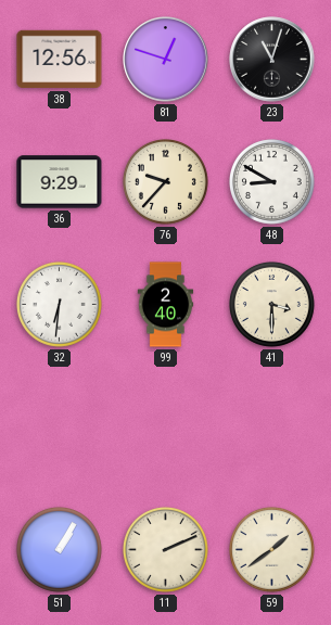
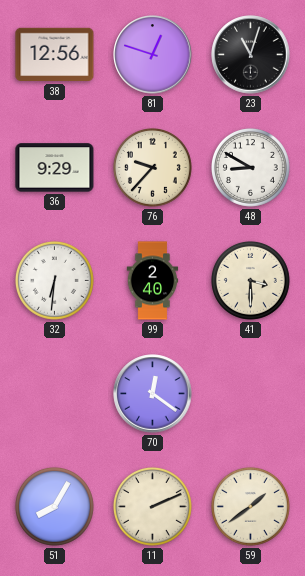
70: none -> 12:21 (153, 394)
51: 1:05 -> 8:05 (54, 506)
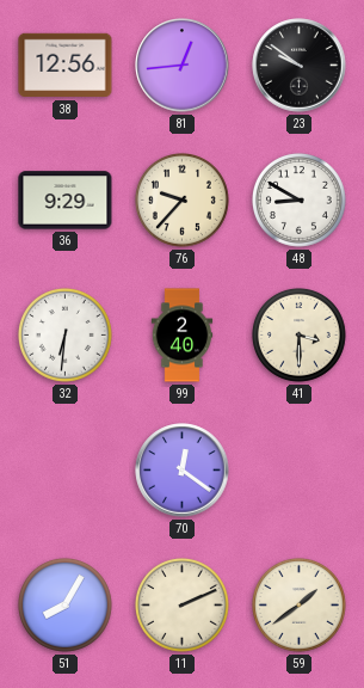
81: 12:48 -> 12:44 (183, 66)
23: 11:03 -> 9:51 (300, 66)
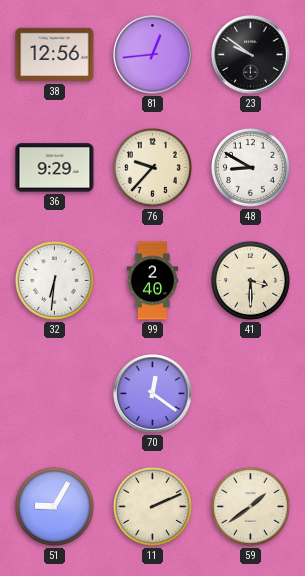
51: 8:05 -> 9:05 (54, 506)
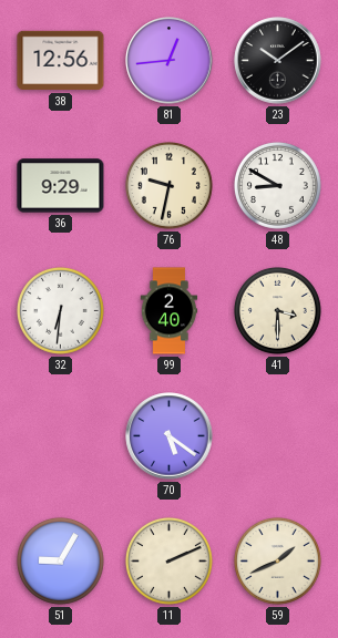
23: 9:51 -> 10:09 (278, 61)
76: 9:37 -> 9:32 (168, 185)
70: 12:21 -> 5:21 (170, 436)
59: 1:39 -> 1:41 (277, 560)
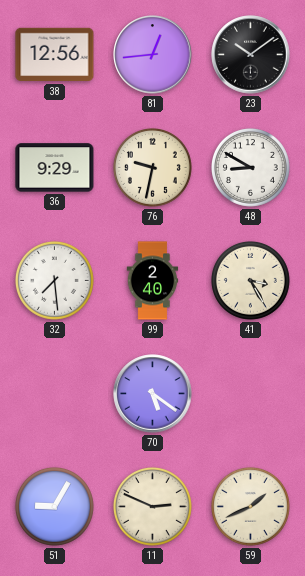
32: 6:31 -> 7:29 (54, 280)
41: 3:30 -> 3:25 (250, 280)
11: 2:11 -> 2:49 (152, 506)
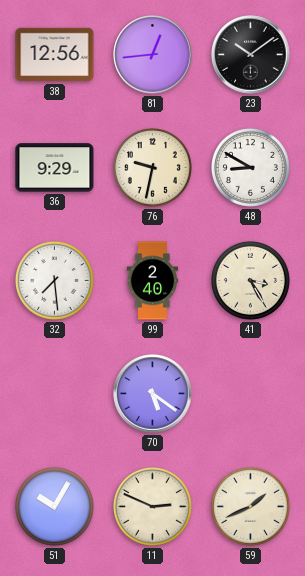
51: 9:05 -> 10:05 (54, 506)
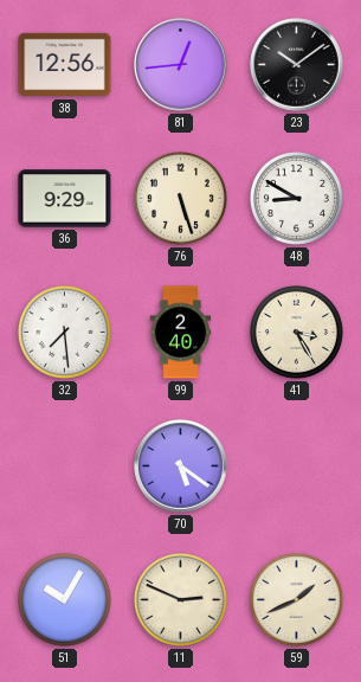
76: 9:32 -> 5:27 (180, 198)
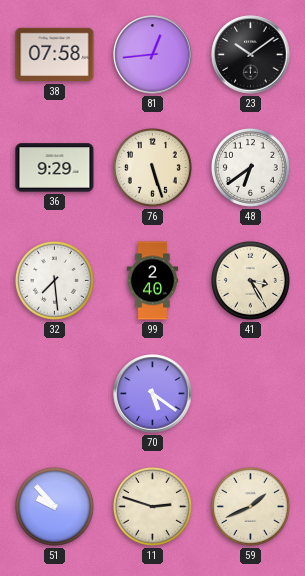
38: 12:56 -> 07:58 (55, 55)
48: 8:50 -> 6:39 (250, 167)
51: 10:05 -> 9:53 (54, 506)
11: 2:49 -> 2:48 (152, 506)
